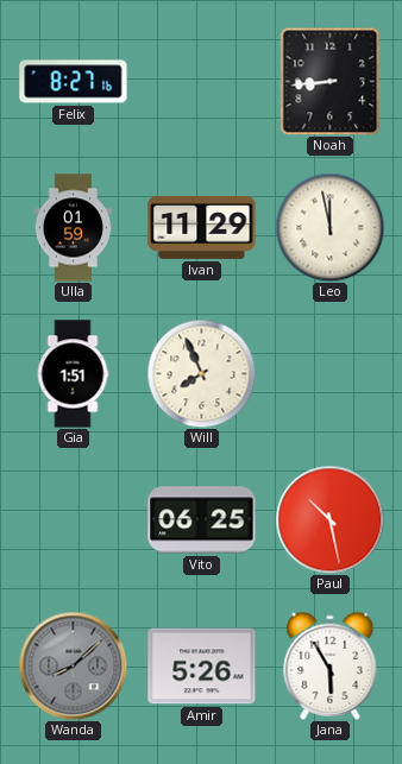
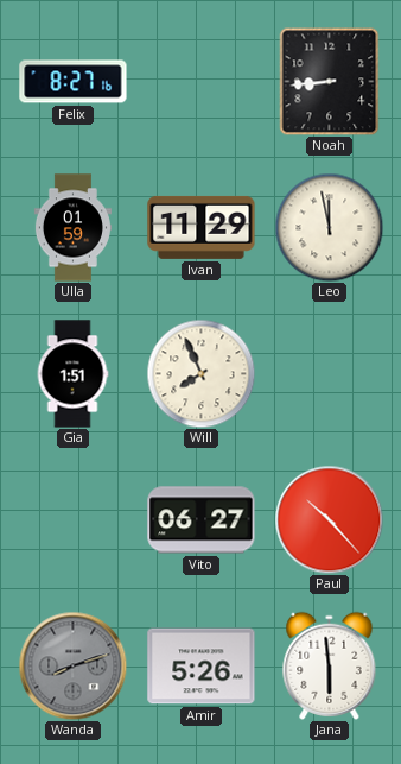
Vito: 06:25 -> 06:27 (202, 520)
Paul: 10:28 -> 10:23 (329, 519)
Wanda: 8:08 -> 8:12 (72, 665)
Jana: 5:55 -> 5:59 (330, 665)
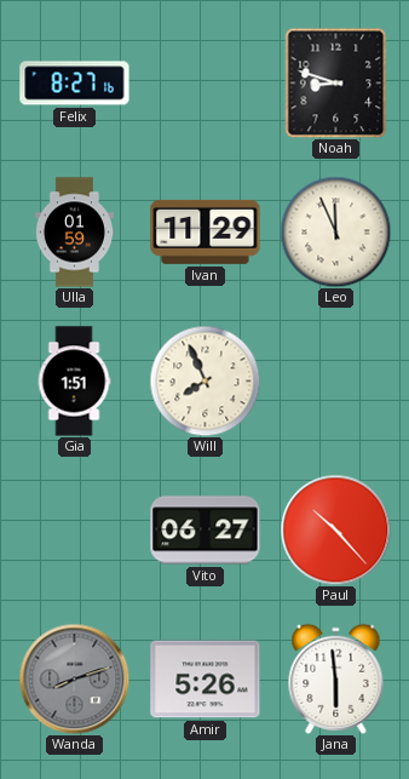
Noah: 8:44 -> 8:48 (336, 82)
Leo: 11:58 -> 11:56 (335, 231)
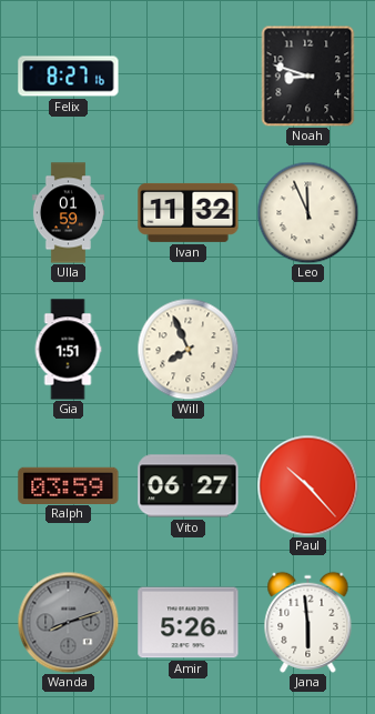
Ivan: 11:29 -> 11:32 (189, 212)
Ralph: none -> 03:59 (69, 485)
